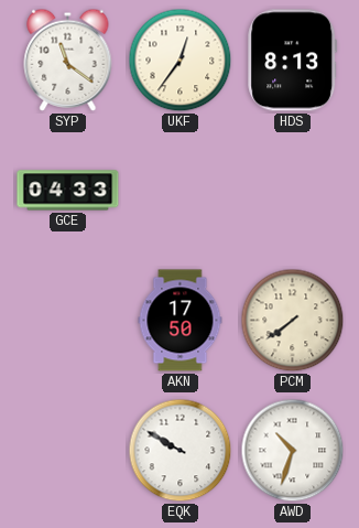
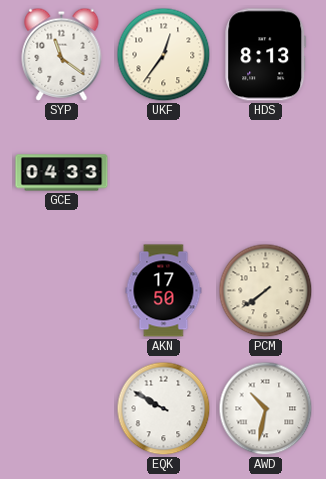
AWD: 10:33 -> 10:32 (266, 409)
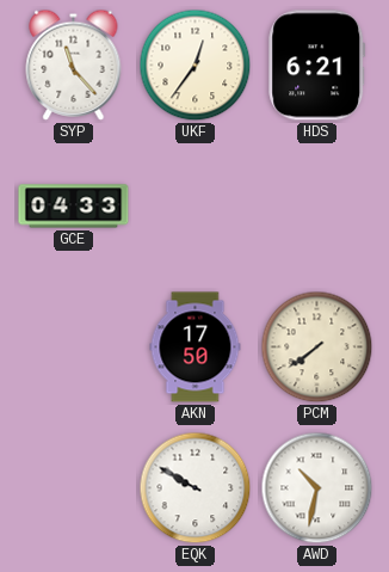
SYP: 11:21 -> 11:23 (74, 64)
HDS: 8:13 -> 6:21 (317, 66)
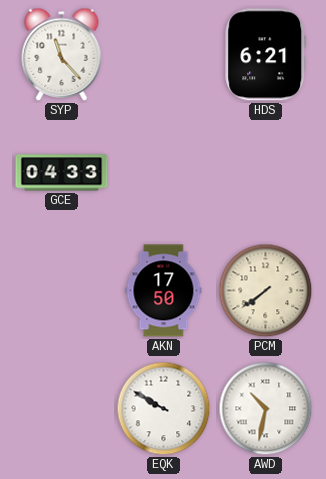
UKF: 12:36 -> none (196, 66)
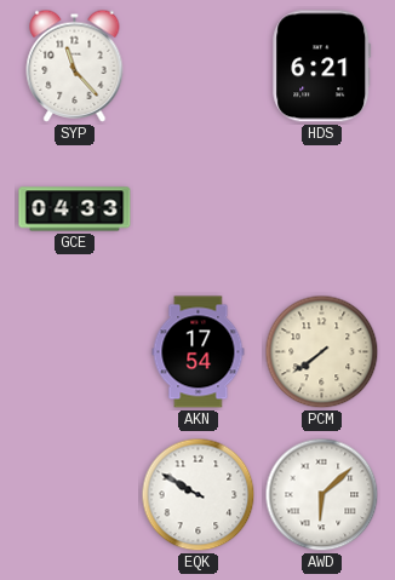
AKN: 17:50 -> 17:54 (199, 352)
AWD: 10:32 -> 6:08 (322, 495)
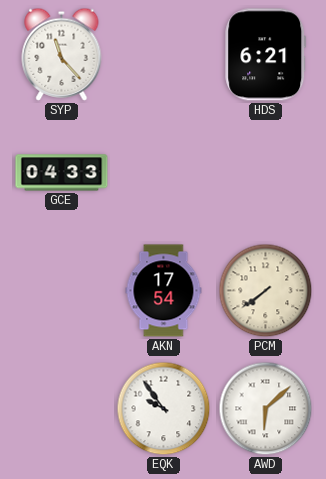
EQK: 9:50 -> 9:54 (164, 409)
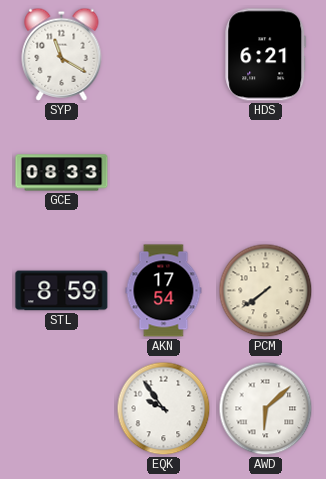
SYP: 11:23 -> 11:20 (62, 54)
GCE: 04:33 -> 08:33 (62, 173)
STL: none -> 8:59 (62, 291)
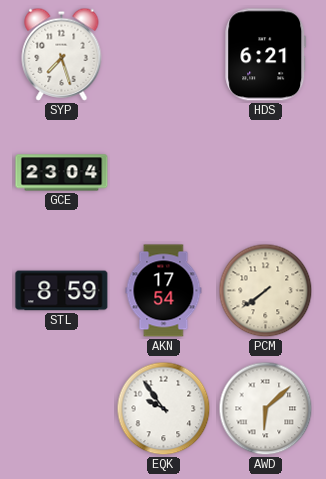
SYP: 11:20 -> 7:27 (62, 54)
GCE: 08:33 -> 23:04 (62, 173)
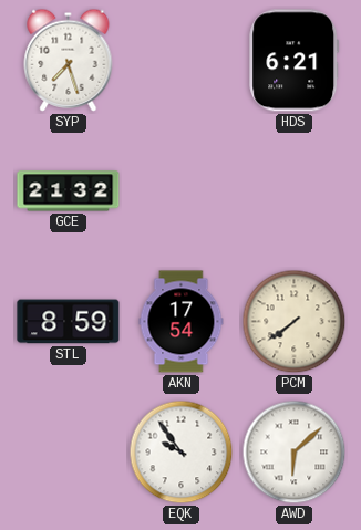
GCE: 23:04 -> 21:32 (69, 191)
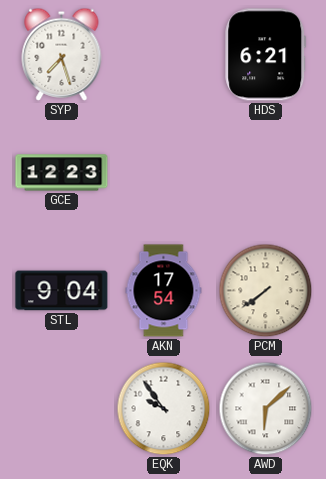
GCE: 21:32 -> 12:23 (62, 173)
STL: 8:59 -> 9:04 (62, 291)
